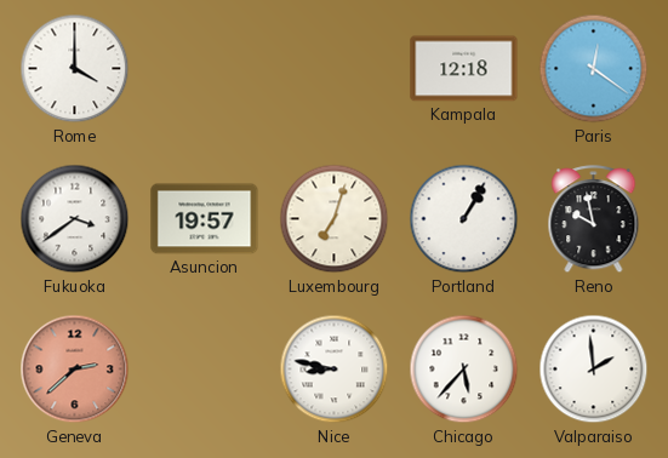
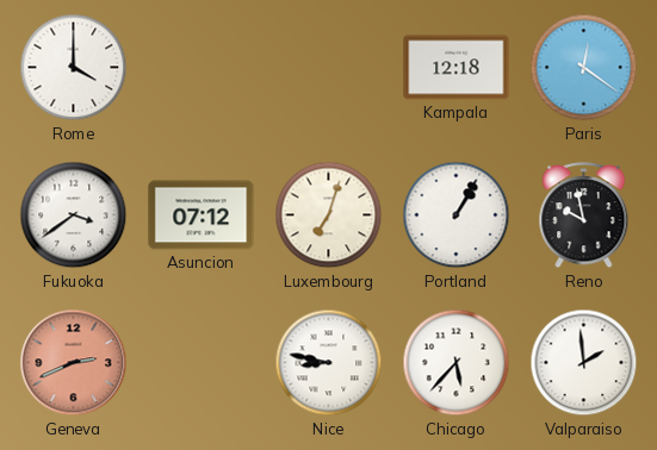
Asuncion: 19:57 -> 07:12 (202, 215)
Geneva: 2:38 -> 2:41 (74, 363)
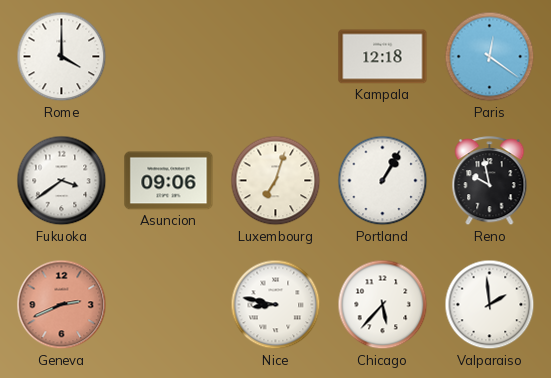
Asuncion: 07:12 -> 09:06 (169, 181)
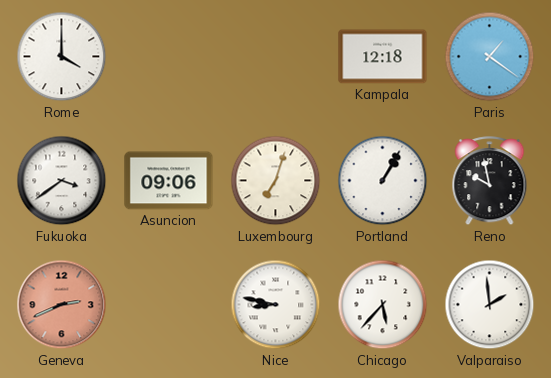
Paris: 12:21 -> 1:21 (490, 57)
